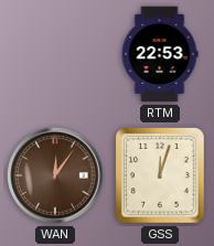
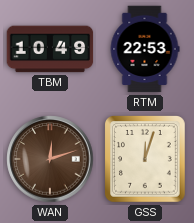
TBM: none -> 10:49 (50, 49)
WAN: 12:06 -> 12:12 (50, 159)
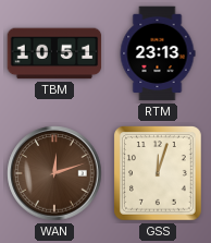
TBM: 10:49 -> 10:51 (54, 53)
RTM: 22:53 -> 23:13 (158, 53)
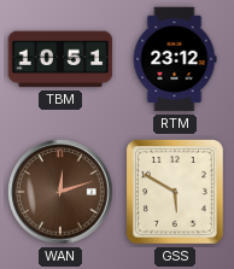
RTM: 23:13 -> 23:12 (175, 59)
GSS: 12:03 -> 5:50 (176, 193)
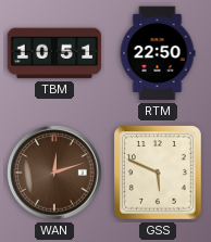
RTM: 23:12 -> 22:50 (158, 53)
GSS: 5:50 -> 5:49 (159, 174)
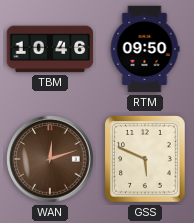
TBM: 10:51 -> 10:46 (50, 49)
RTM: 22:50 -> 09:50 (145, 49)
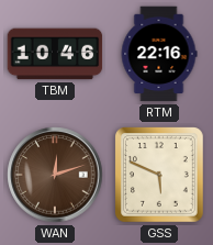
RTM: 09:50 -> 22:16 (159, 54)
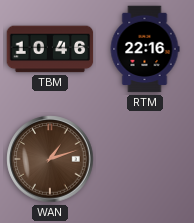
WAN: 12:12 -> 1:12 (50, 159)
GSS: 5:49 -> none (160, 176)
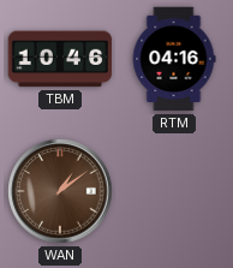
RTM: 22:16 -> 04:16 (174, 59)
WAN: 1:12 -> 1:09 (60, 191)
